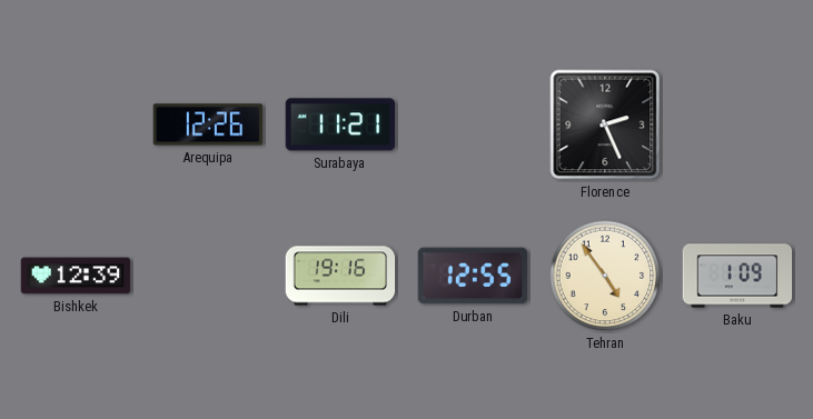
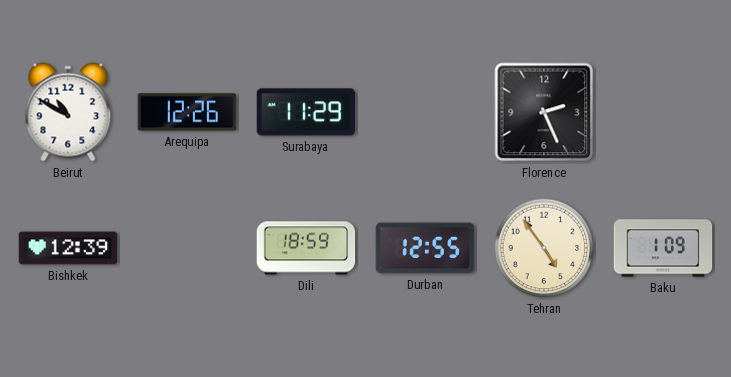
Beirut: none -> 10:50 (68, 112)
Surabaya: 11:21 -> 11:29 (306, 112)
Dili: 19:16 -> 18:59 (306, 248)
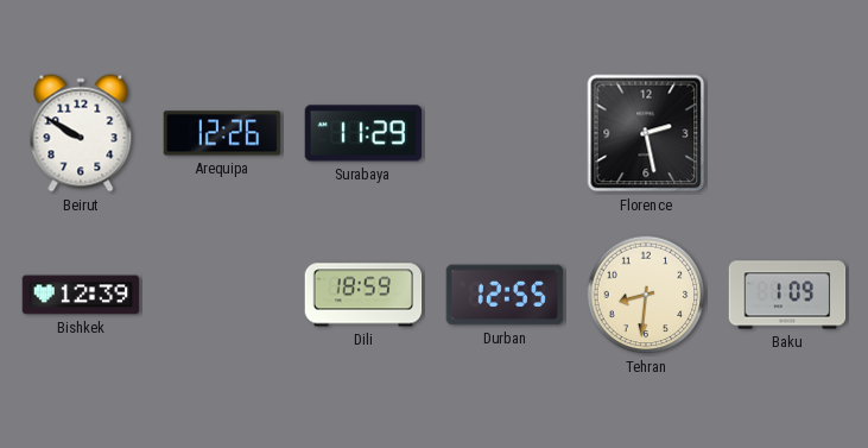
Beirut: 10:50 -> 9:50 (81, 133)
Florence: 2:26 -> 2:28 (646, 133)
Tehran: 4:54 -> 8:31 (646, 295)
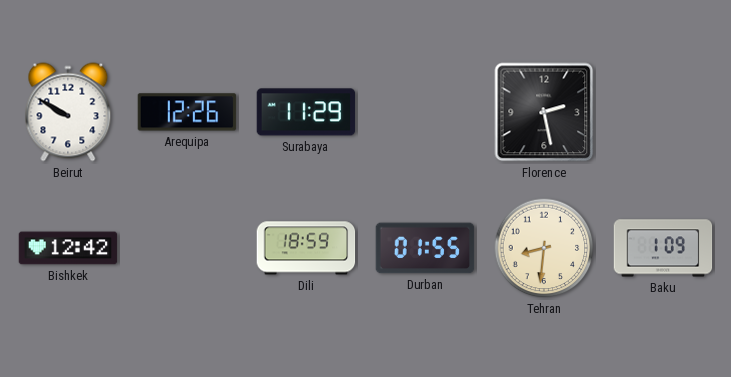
Bishkek: 12:39 -> 12:42 (68, 248)
Durban: 12:55 -> 01:55 (425, 248)
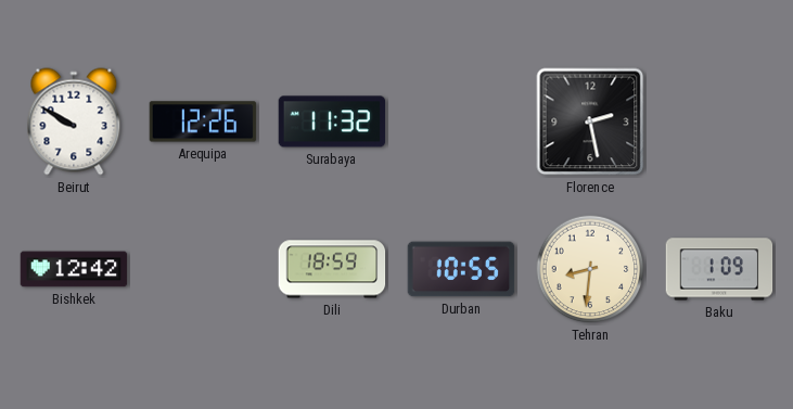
Surabaya: 11:29 -> 11:32 (332, 122)
Durban: 01:55 -> 10:55 (461, 269)
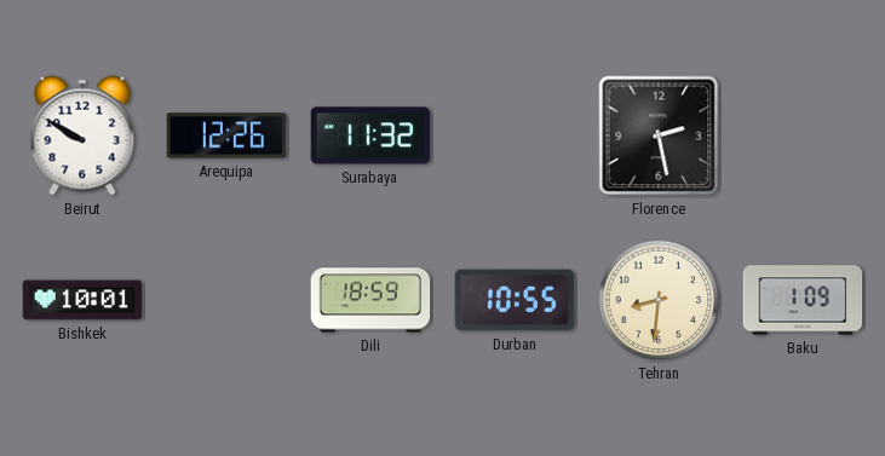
Bishkek: 12:42 -> 10:01 (82, 300)
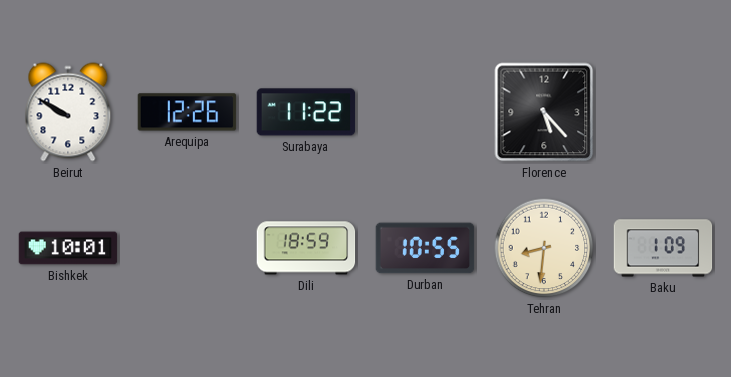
Surabaya: 11:32 -> 11:22 (306, 112)
Florence: 2:28 -> 5:23 (544, 112)
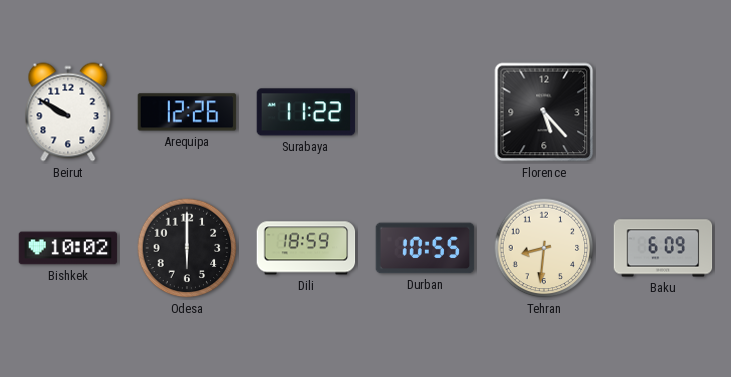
Bishkek: 10:01 -> 10:02 (68, 248)
Odesa: none -> 6:00 (187, 248)
Baku: 1:09 -> 6:09 (663, 248)
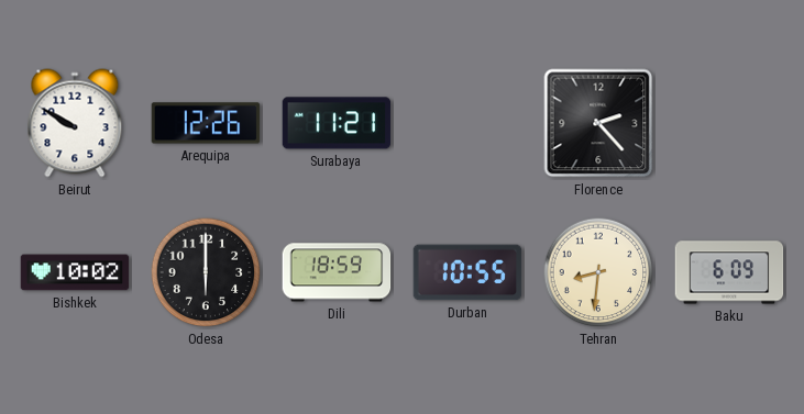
Surabaya: 11:22 -> 11:21 (337, 123)
Florence: 5:23 -> 2:23 (598, 123)
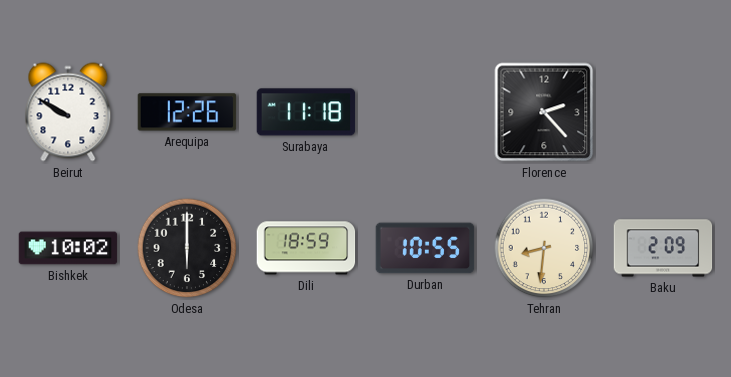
Surabaya: 11:21 -> 11:18 (306, 112)
Baku: 6:09 -> 2:09 (663, 248)
